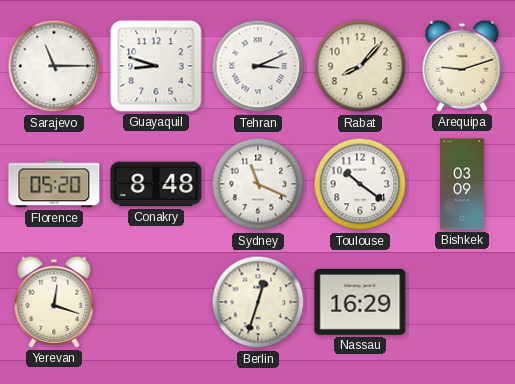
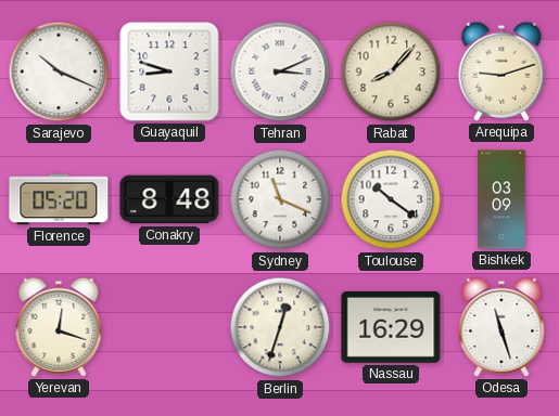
Sarajevo: 11:15 -> 10:19 (59, 71)
Odesa: none -> 11:27 (501, 327)
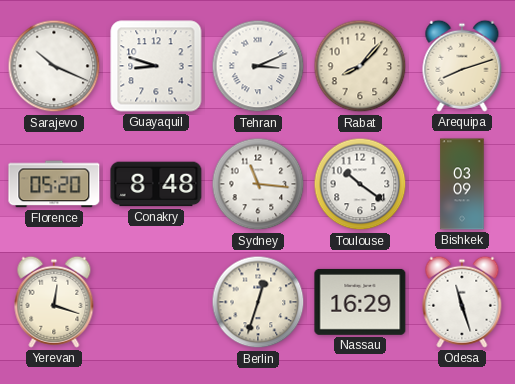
Arequipa: 9:12 -> 8:12 (462, 66)
Sydney: 11:19 -> 11:16 (258, 184)
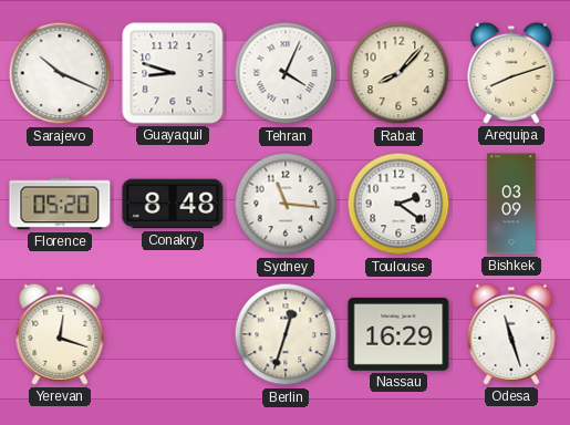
Tehran: 3:11 -> 4:04 (286, 73)
Toulouse: 10:21 -> 2:21 (398, 204)
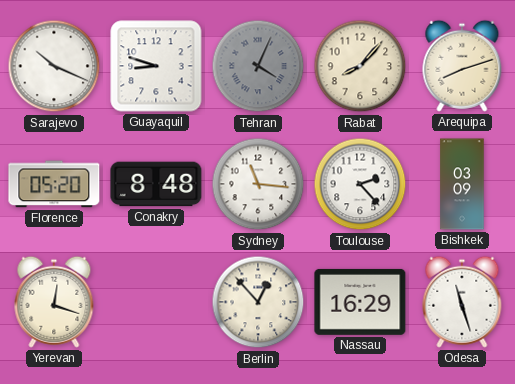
Tehran dial: white -> grey (258, 66)
Toulouse: 2:21 -> 2:23 (360, 184)
Berlin: 12:33 -> 12:53 (258, 302)
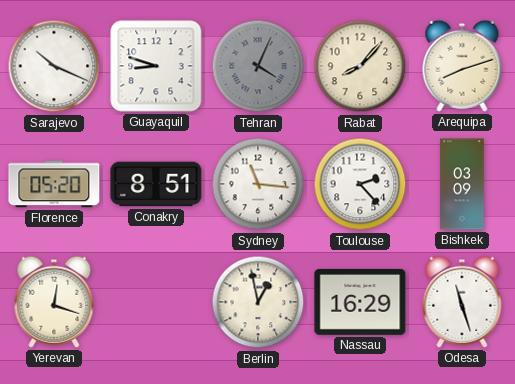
Conakry: 8:48 -> 8:51 (156, 184)
Berlin: 12:53 -> 12:58 (258, 302)
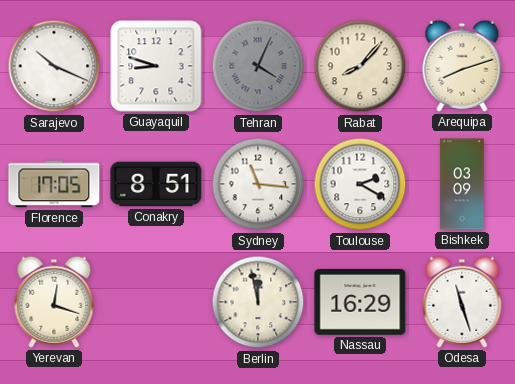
Florence: 05:20 -> 17:05 (54, 184)
Toulouse: 2:23 -> 2:20 (360, 184)
Berlin: 12:58 -> 11:58 (258, 302)
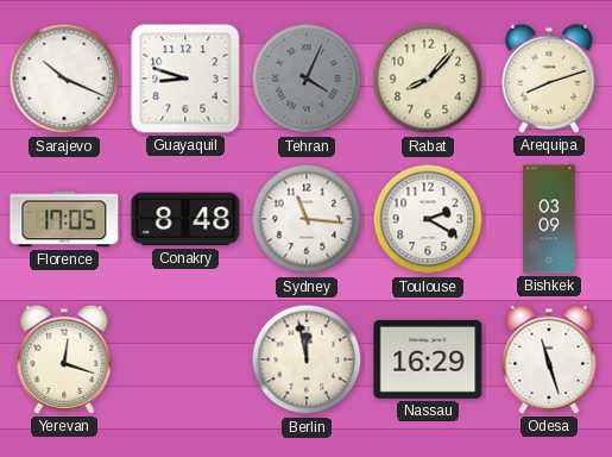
Conakry: 8:51 -> 8:48 (185, 219)
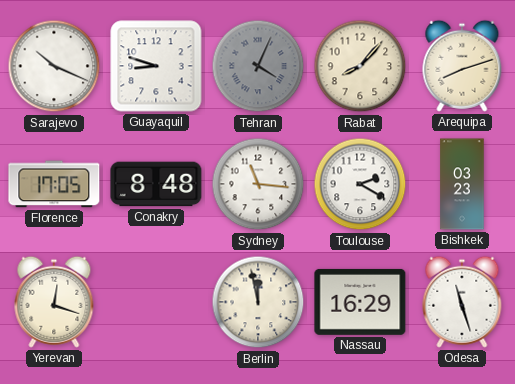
Bishkek: 03:09 -> 03:23 (462, 184)
